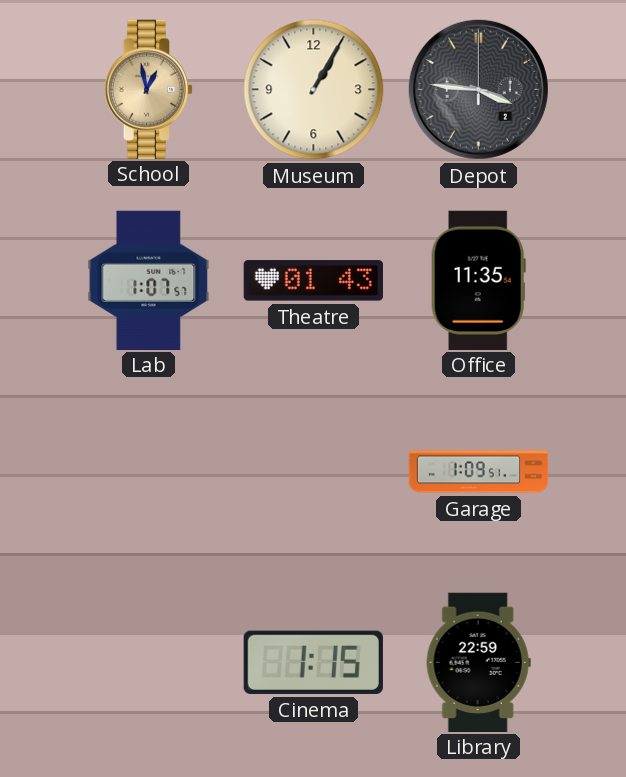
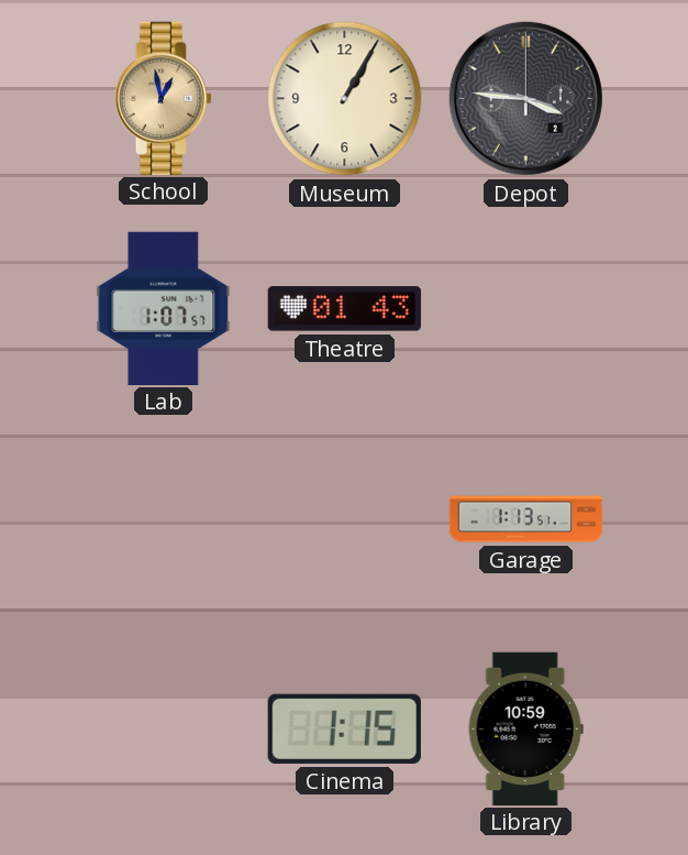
Office: 11:35 -> none (478, 280)
Garage: 1:09 -> 1:13 (526, 519)
Library: 22:59 -> 10:59 (525, 728)
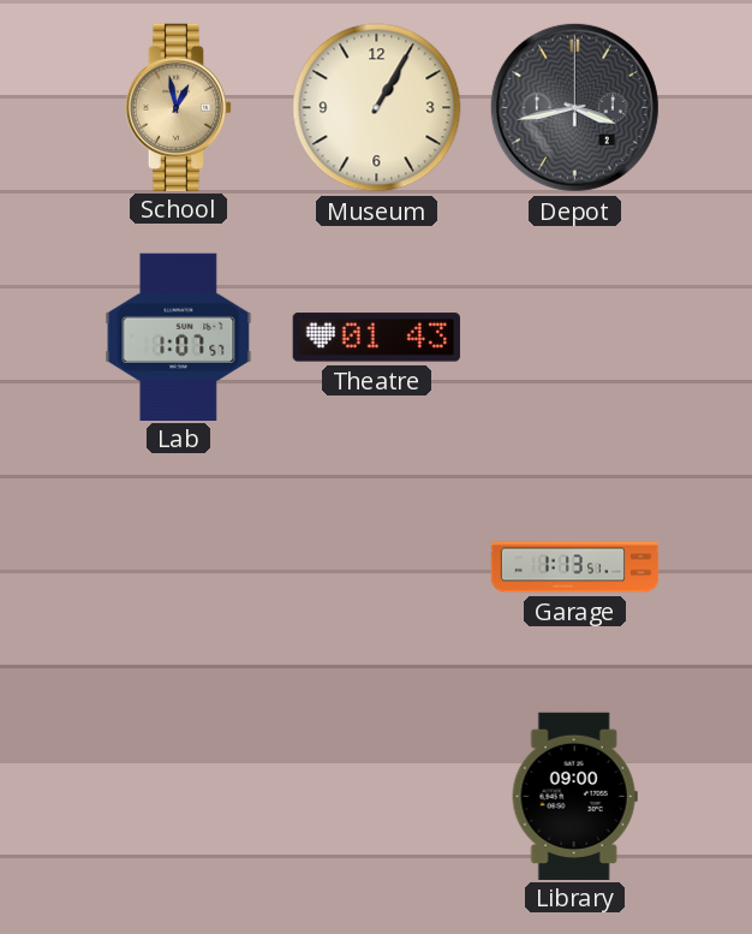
Depot: 3:46 -> 3:43 (574, 107)
Cinema: 1:15 -> none (344, 728)
Library: 10:59 -> 09:00 (574, 796)
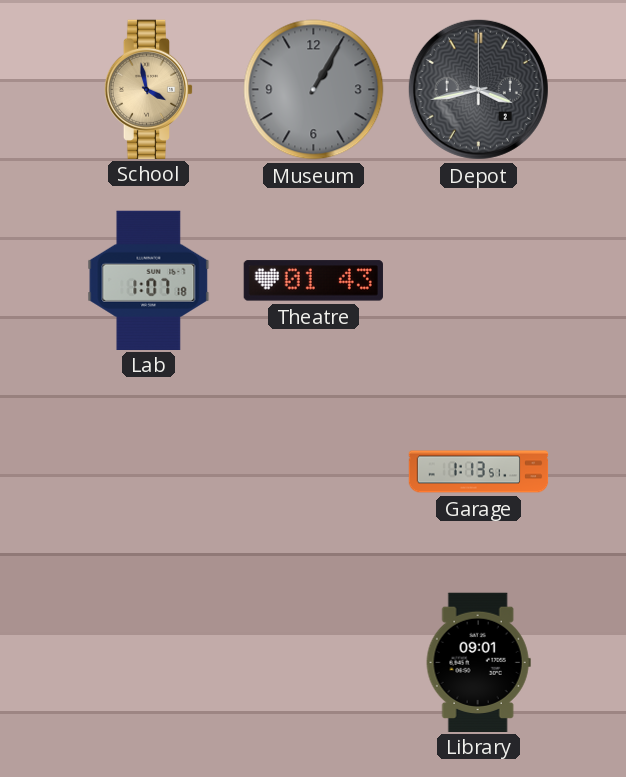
School: 12:58 -> 3:58 (149, 89)
Museum dial: cream -> grey (314, 90)
Lab: 1:07:57 -> 1:07:18 (149, 280)
Library: 09:00 -> 09:01 (478, 662)
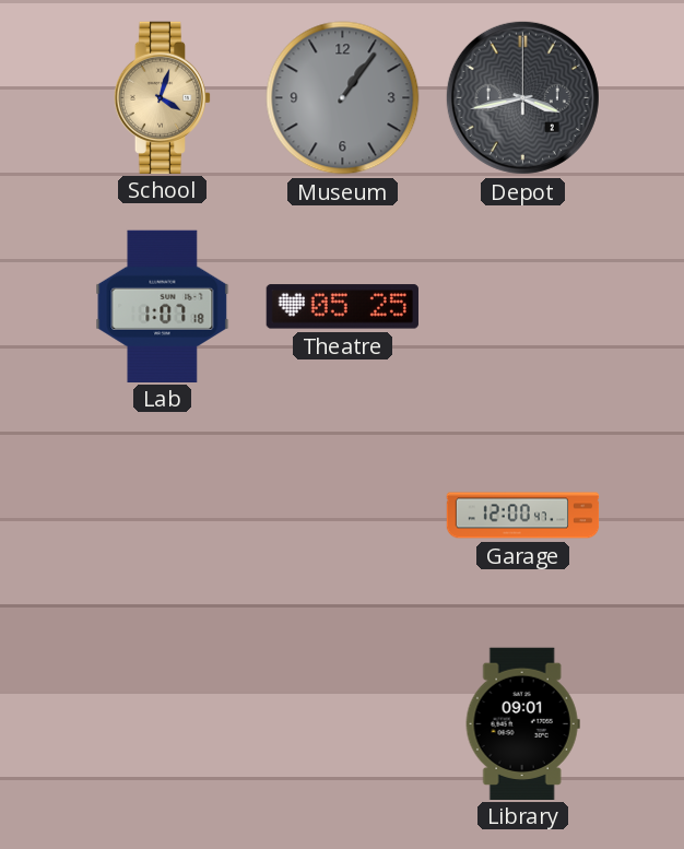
School: 3:58 -> 4:03 (163, 97)
Museum: 1:05 -> 1:06 (343, 98)
Theatre: 01:43 -> 05:25 (342, 307)
Garage: 1:13 -> 12:00 (523, 516)
